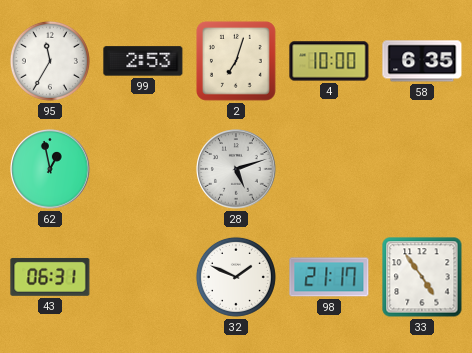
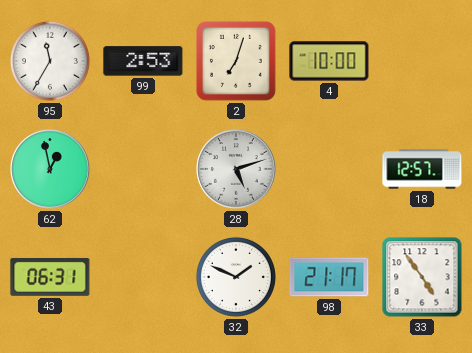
58: 6:35 -> none (422, 61)
18: none -> 12:57 (422, 169)
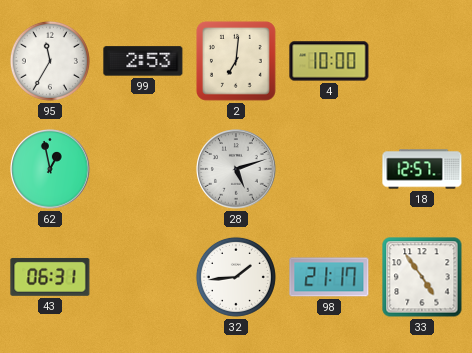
2: 7:03 -> 7:01 (236, 61)
32: 1:49 -> 1:44 (236, 277)
